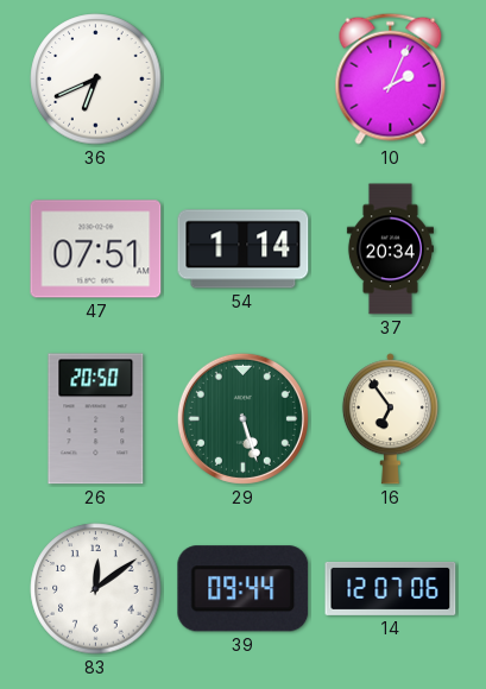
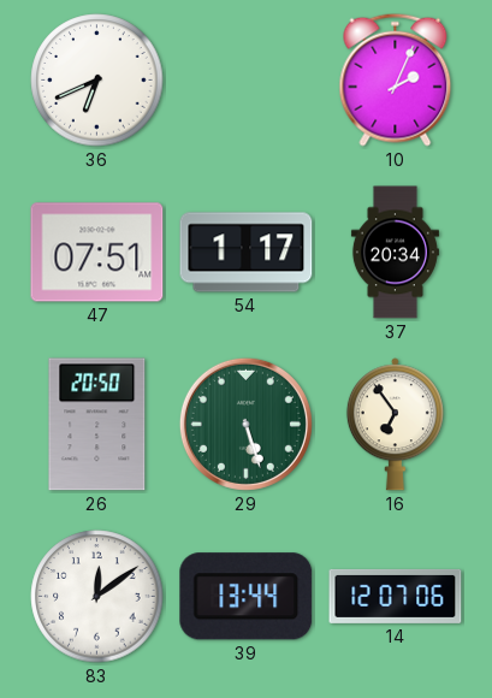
54: 1:14 -> 1:17 (247, 253)
39: 09:44 -> 13:44 (247, 597)
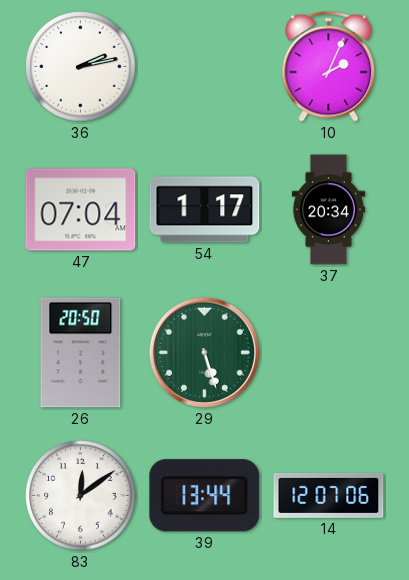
36: 6:41 -> 2:13 (81, 67)
47: 07:51 -> 07:04 (81, 210)
16: 6:54 -> none (395, 425)
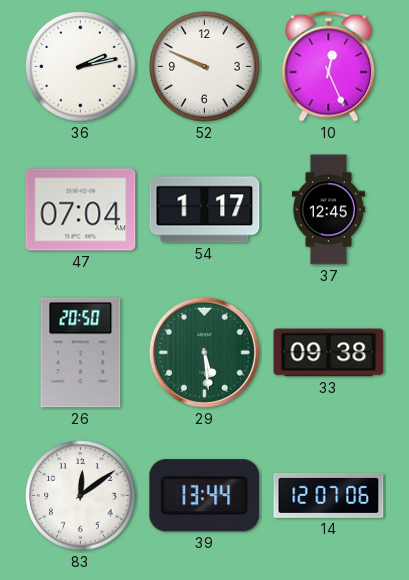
52: none -> 9:49 (205, 67)
10: 2:04 -> 12:26 (329, 66)
37: 20:34 -> 12:45 (328, 210)
29: 5:27 -> 5:29 (204, 352)
33: none -> 09:38 (329, 353)
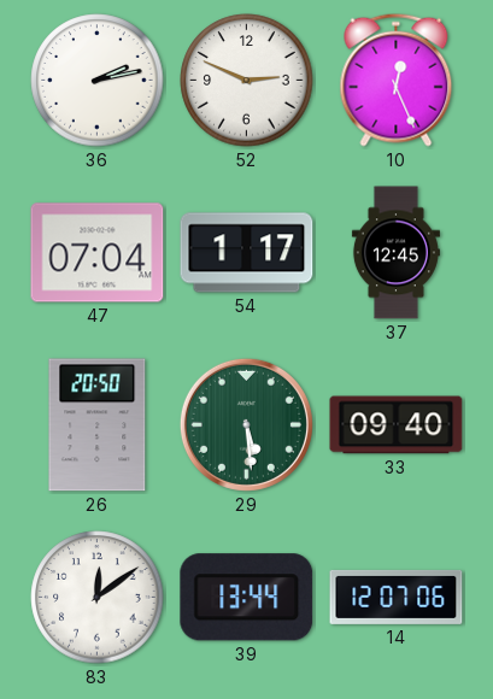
52: 9:49 -> 2:49 (247, 81)
33: 09:38 -> 09:40 (397, 425)
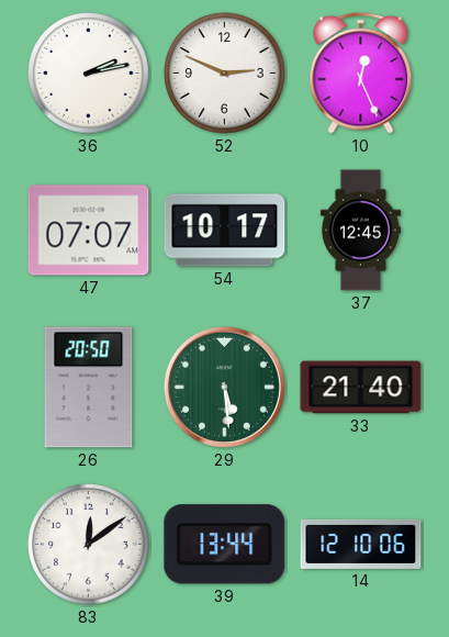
47: 07:04 -> 07:07 (89, 231)
54: 1:17 -> 10:17 (225, 231)
33: 09:40 -> 21:40 (361, 388)
14: 12:07 -> 12:10 (361, 544)
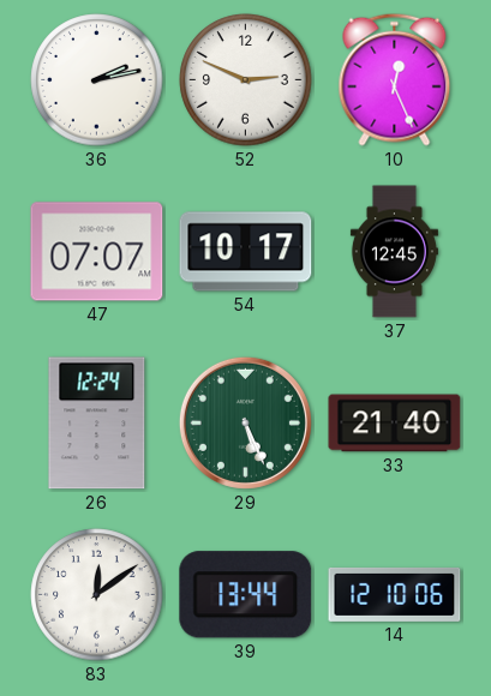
26: 20:50 -> 12:24 (97, 424)
29: 5:29 -> 5:26 (245, 422)
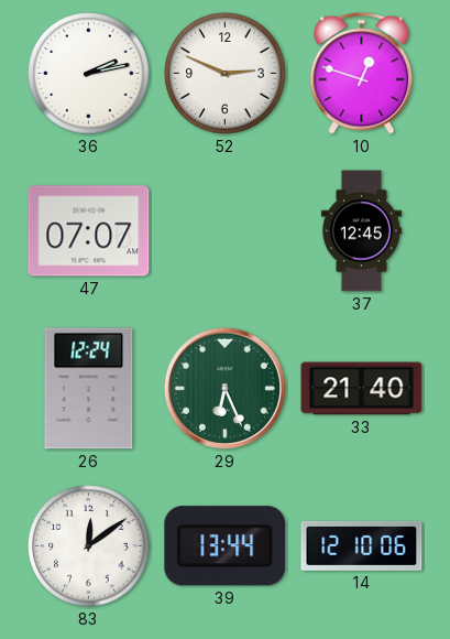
10: 12:26 -> 12:48 (362, 73)
54: 10:17 -> none (246, 252)
29: 5:26 -> 6:26 (224, 388)
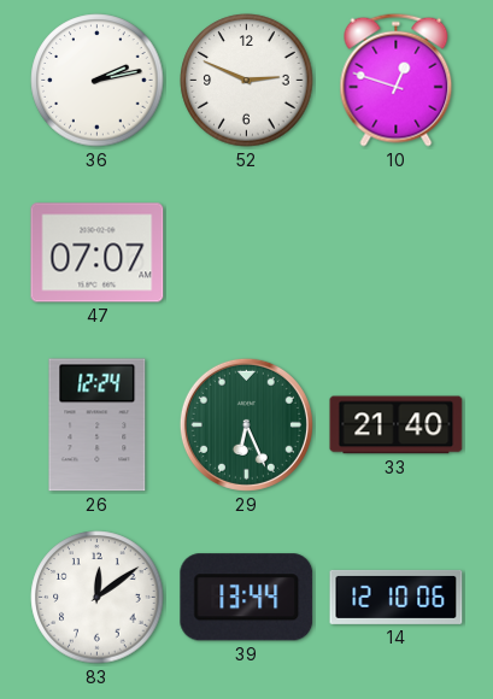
37: 12:45 -> none (361, 231)
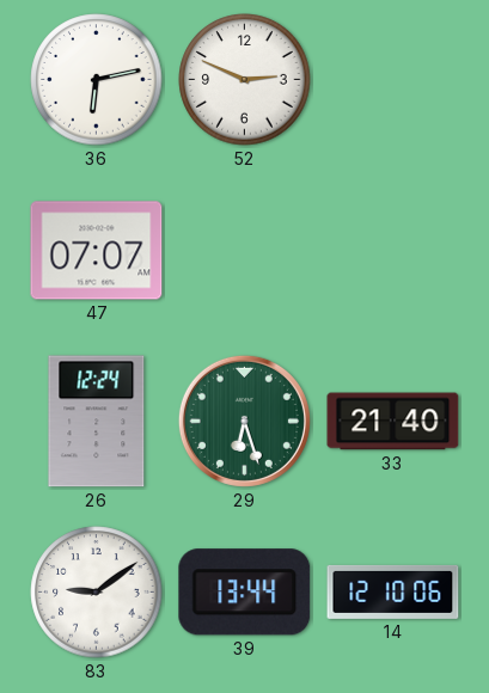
36: 2:13 -> 6:13 (97, 80)
10: 12:48 -> none (397, 80)
29: 6:26 -> 6:27 (244, 421)
83: 12:09 -> 9:09 (97, 593)
